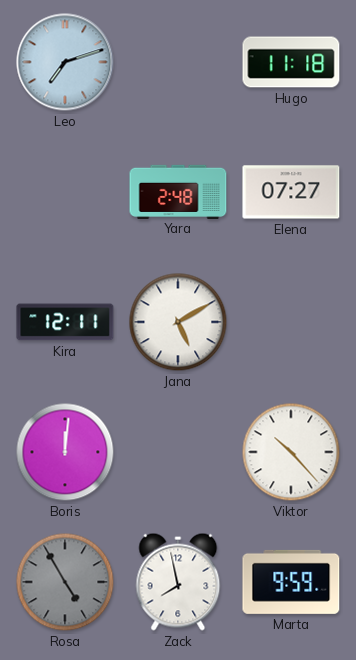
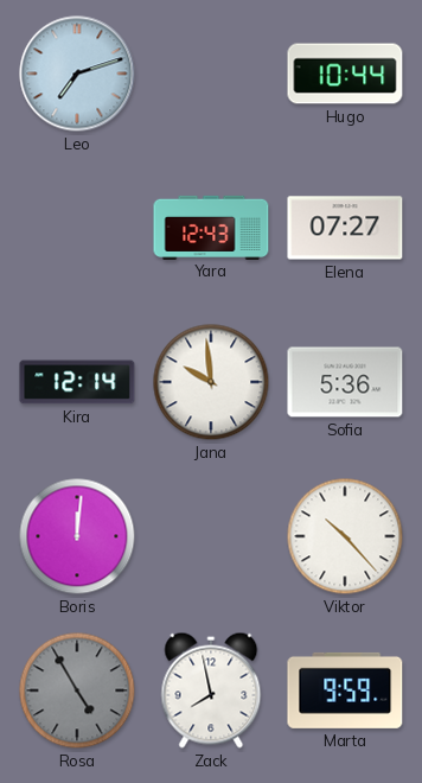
Hugo: 11:18 -> 10:44 (345, 74)
Yara: 2:48 -> 12:43 (211, 227)
Kira: 12:11 -> 12:14 (77, 382)
Jana: 5:10 -> 9:59 (211, 382)
Sofia: none -> 5:36 (345, 382)
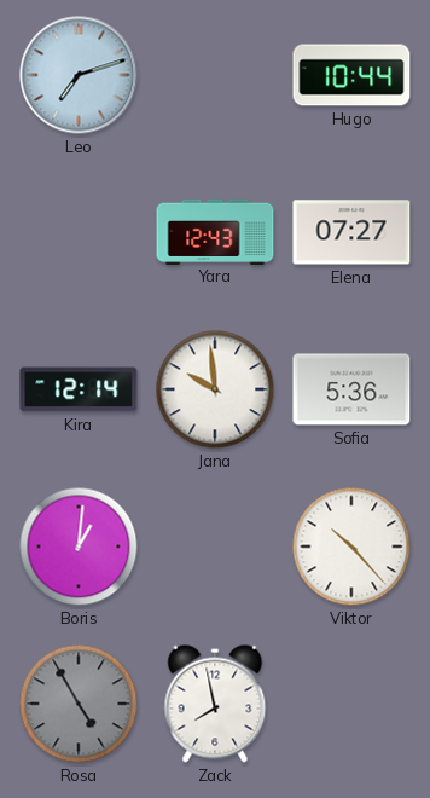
Boris: 12:01 -> 1:01 (79, 547)
Marta: 9:59 -> none (345, 690)
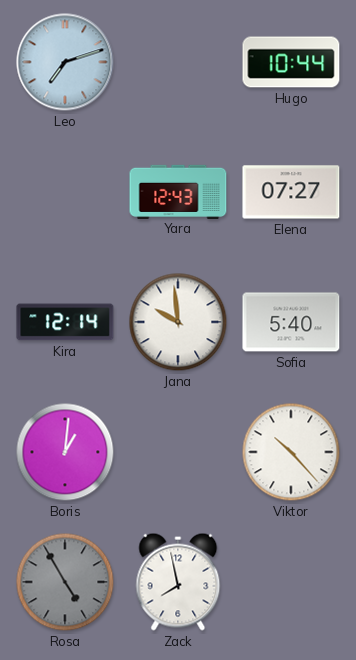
Sofia: 5:36 -> 5:40 (291, 322)
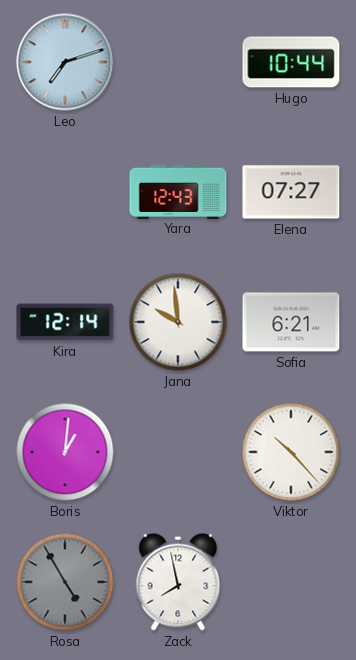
Sofia: 5:40 -> 6:21 (291, 322)
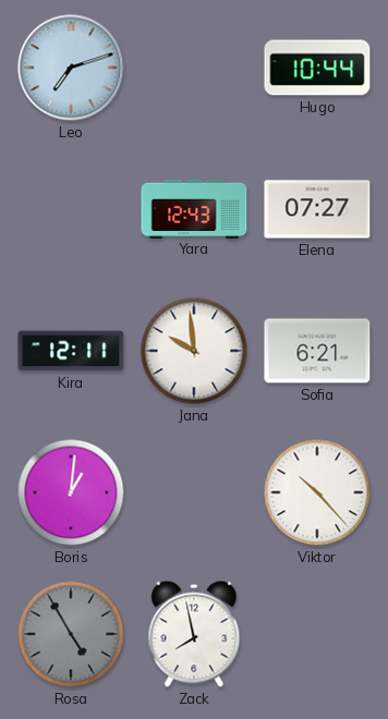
Kira: 12:14 -> 12:11 (71, 351)
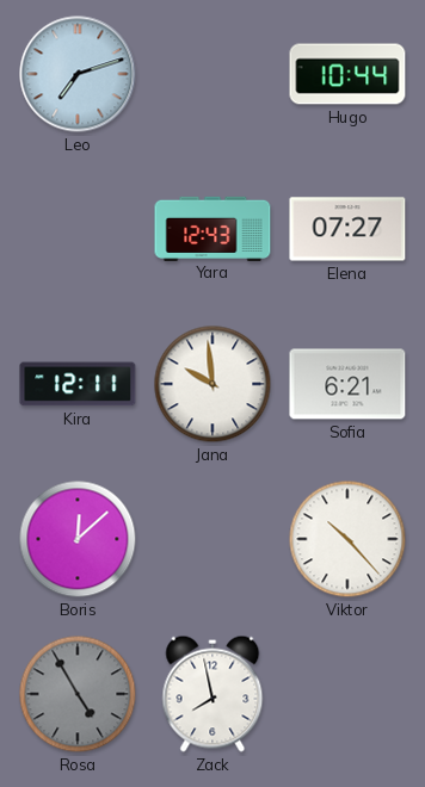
Boris: 1:01 -> 12:08 (78, 539)
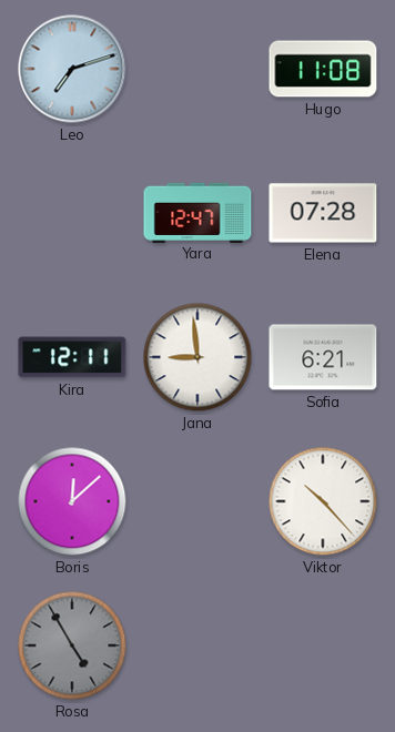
Hugo: 10:44 -> 11:08 (323, 69)
Yara: 12:43 -> 12:47 (197, 212)
Elena: 07:27 -> 07:28 (323, 213)
Jana: 9:59 -> 8:59 (197, 357)
Zack: 7:58 -> none (213, 694)
